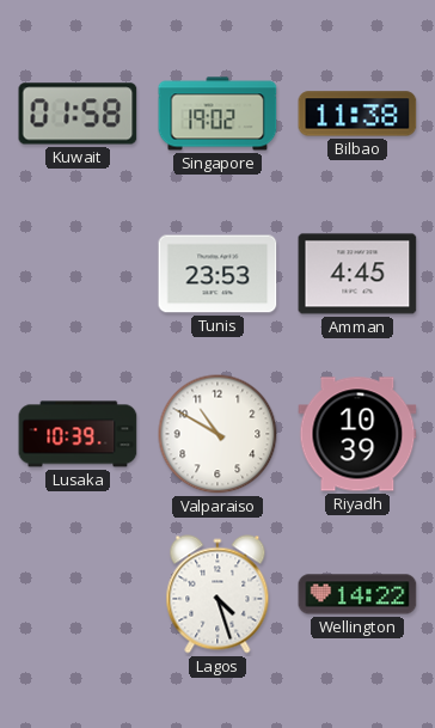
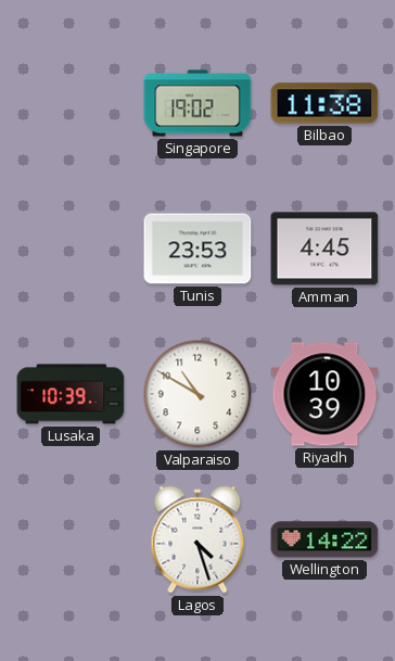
Kuwait: 01:58 -> none (78, 114)
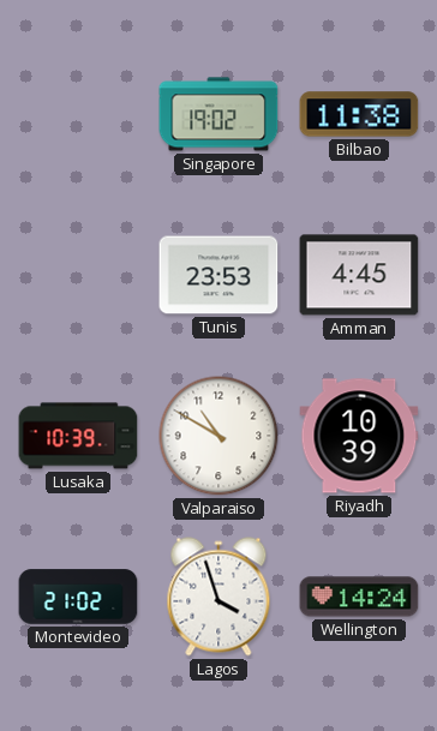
Montevideo: none -> 21:02 (78, 597)
Lagos: 4:27 -> 3:57 (218, 597)
Wellington: 14:22 -> 14:24 (359, 597)
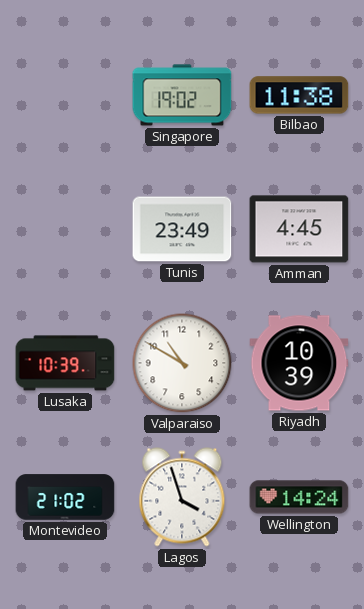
Tunis: 23:53 -> 23:49 (182, 229)
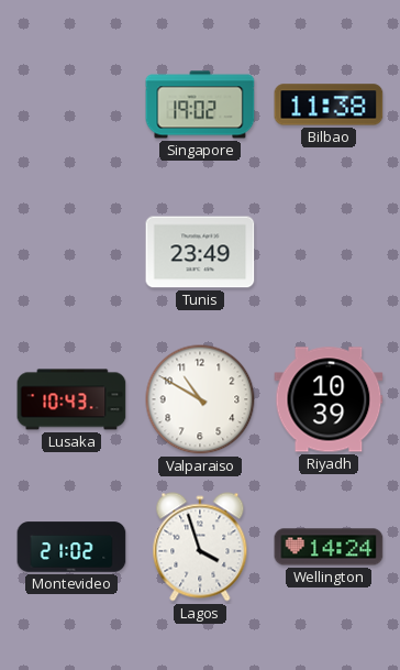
Amman: 4:45 -> none (299, 229)
Lusaka: 10:39 -> 10:43 (71, 399)
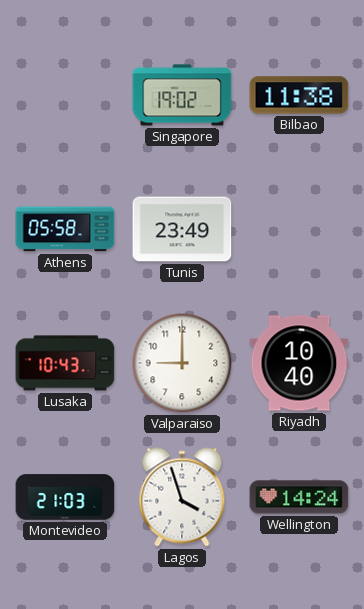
Athens: none -> 05:58 (65, 229)
Valparaiso: 10:50 -> 9:00 (182, 363)
Riyadh: 10:39 -> 10:40 (299, 363)
Montevideo: 21:02 -> 21:03 (65, 497)
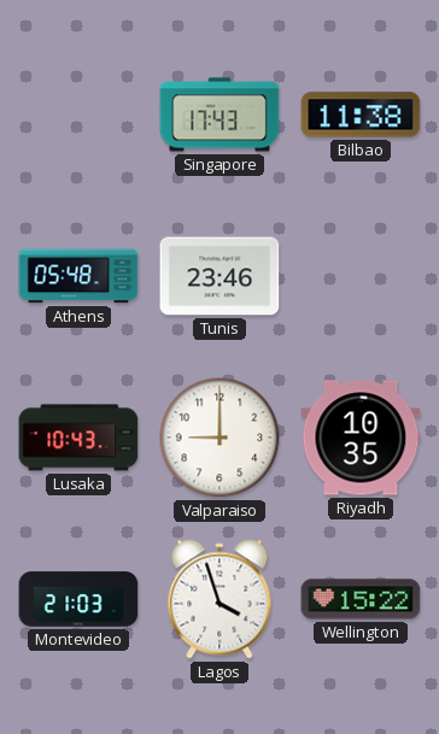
Singapore: 19:02 -> 17:43 (219, 114)
Athens: 05:58 -> 05:48 (78, 276)
Tunis: 23:49 -> 23:46 (219, 276)
Riyadh: 10:40 -> 10:35 (361, 438)
Wellington: 14:24 -> 15:22 (361, 599)
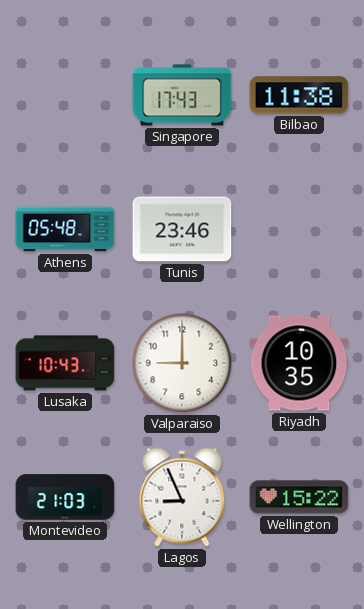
Lagos: 3:57 -> 8:56 (182, 497)
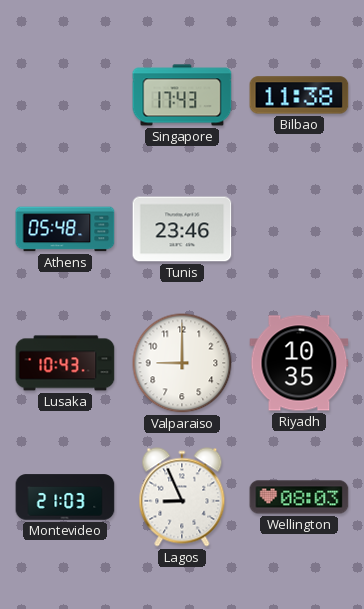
Wellington: 15:22 -> 08:03 (299, 497)
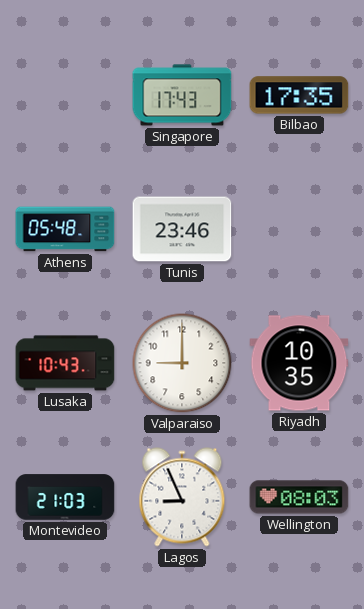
Bilbao: 11:38 -> 17:35 (299, 95)
